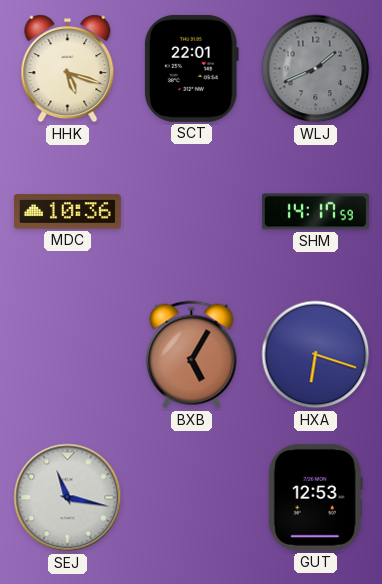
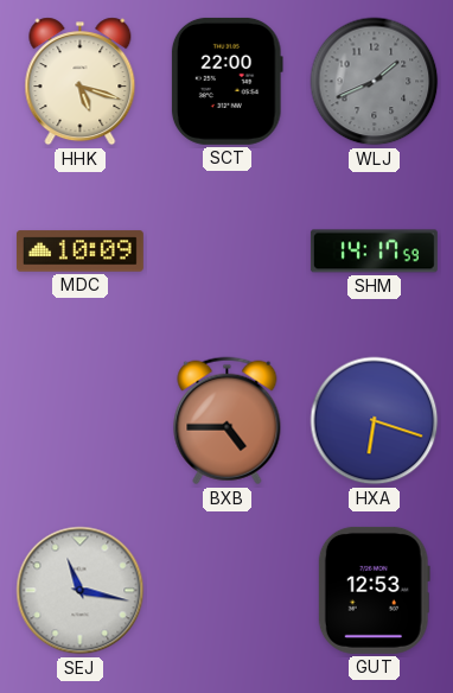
SCT: 22:01 -> 22:00 (226, 81)
MDC: 10:36 -> 10:09 (79, 252)
BXB: 5:05 -> 4:45 (228, 421)
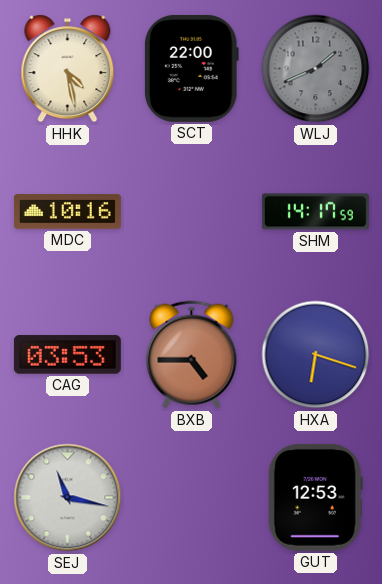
HHK: 5:18 -> 4:28 (68, 69)
MDC: 10:09 -> 10:16 (67, 212)
CAG: none -> 03:53 (67, 355)
